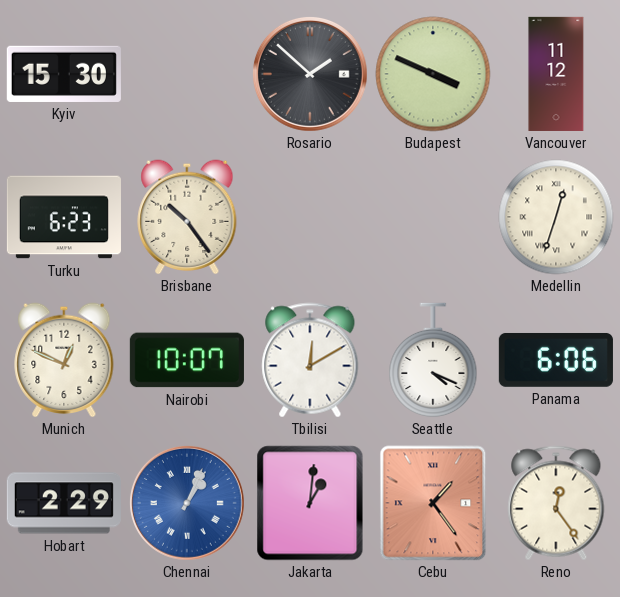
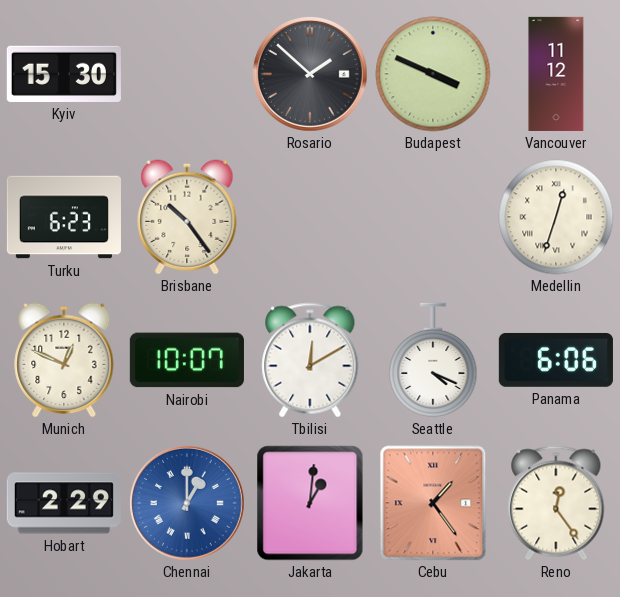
Chennai: 1:04 -> 1:00 (187, 503)
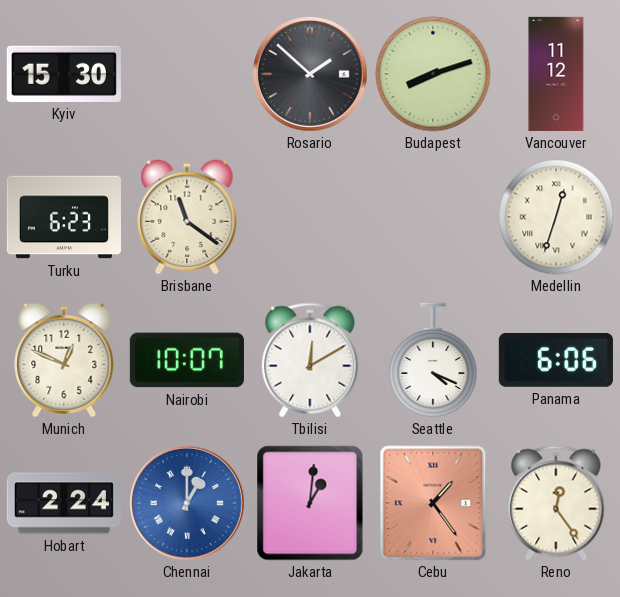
Budapest: 3:49 -> 8:12 (433, 74)
Brisbane: 10:24 -> 11:21 (187, 217)
Hobart: 2:29 -> 2:24 (64, 503)
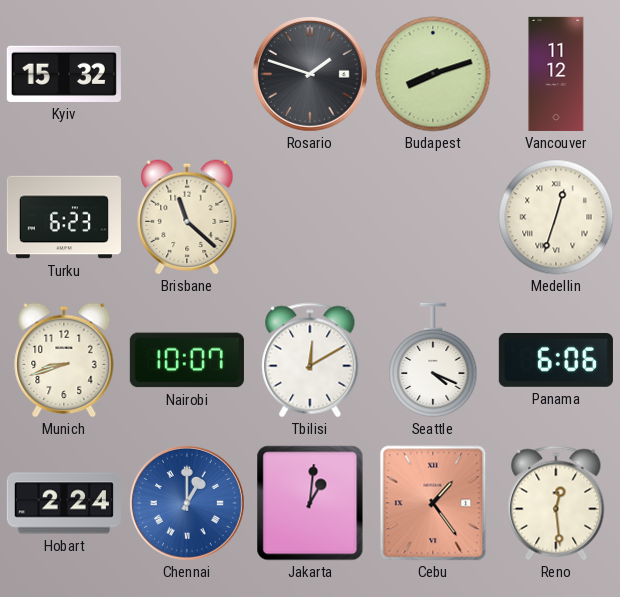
Kyiv: 15:30 -> 15:32 (64, 74)
Rosario: 1:52 -> 1:48 (310, 74)
Brisbane: 11:21 -> 11:22 (187, 217)
Munich: 12:49 -> 8:42 (64, 360)
Reno: 12:24 -> 12:29 (556, 503)
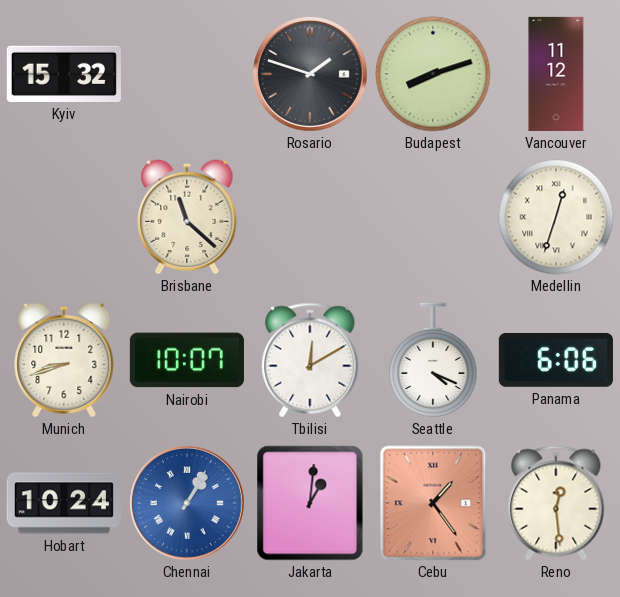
Turku: 6:23 -> none (64, 217)
Hobart: 2:24 -> 10:24 (64, 503)
Chennai: 1:00 -> 1:05 (187, 503)
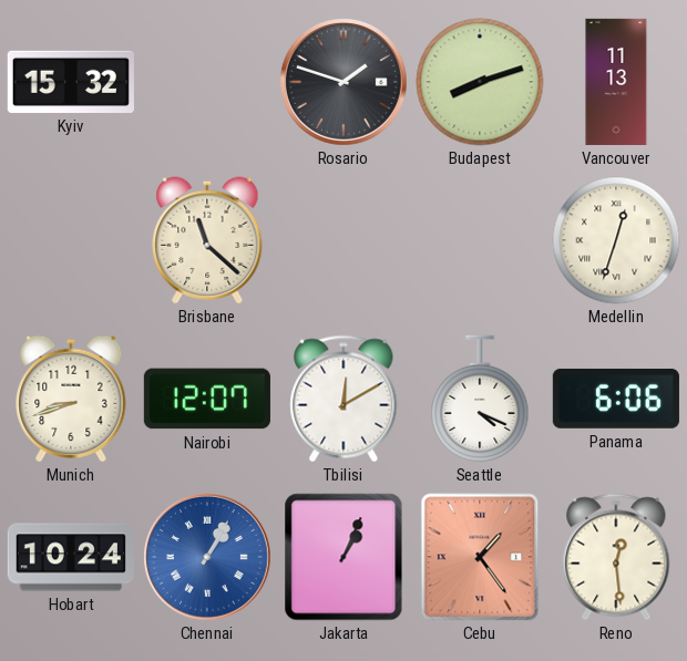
Vancouver: 11:12 -> 11:13 (616, 82)
Nairobi: 10:07 -> 12:07 (207, 399)
Jakarta: 1:01 -> 1:04 (343, 557)
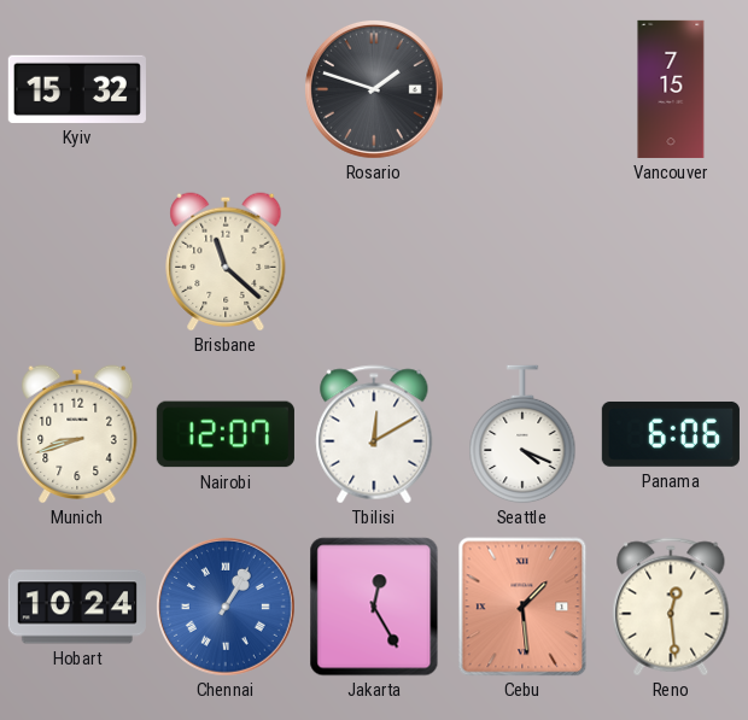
Budapest: 8:12 -> none (480, 82)
Vancouver: 11:13 -> 7:15 (671, 89)
Medellin: 12:33 -> none (616, 240)
Jakarta: 1:04 -> 12:25 (374, 607)
Cebu: 1:24 -> 1:29 (522, 607)
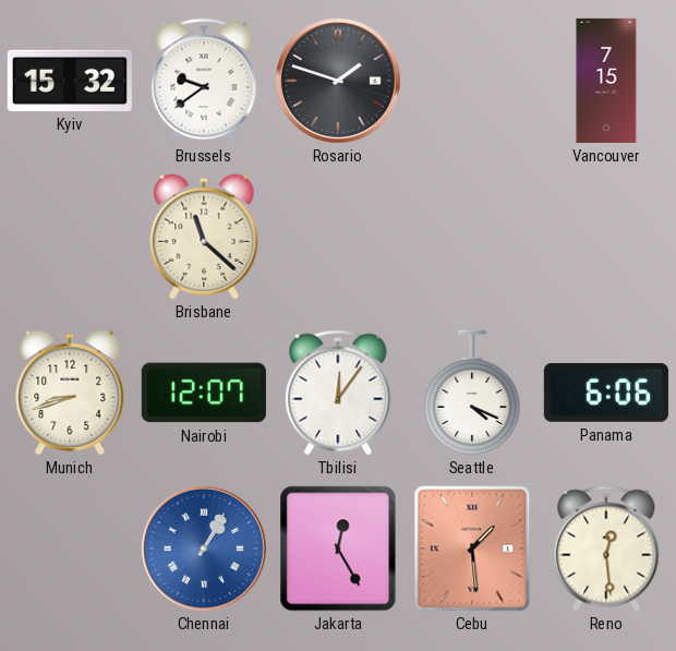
Brussels: none -> 9:39 (204, 81)
Tbilisi: 12:10 -> 12:06 (338, 393)
Hobart: 10:24 -> none (77, 607)
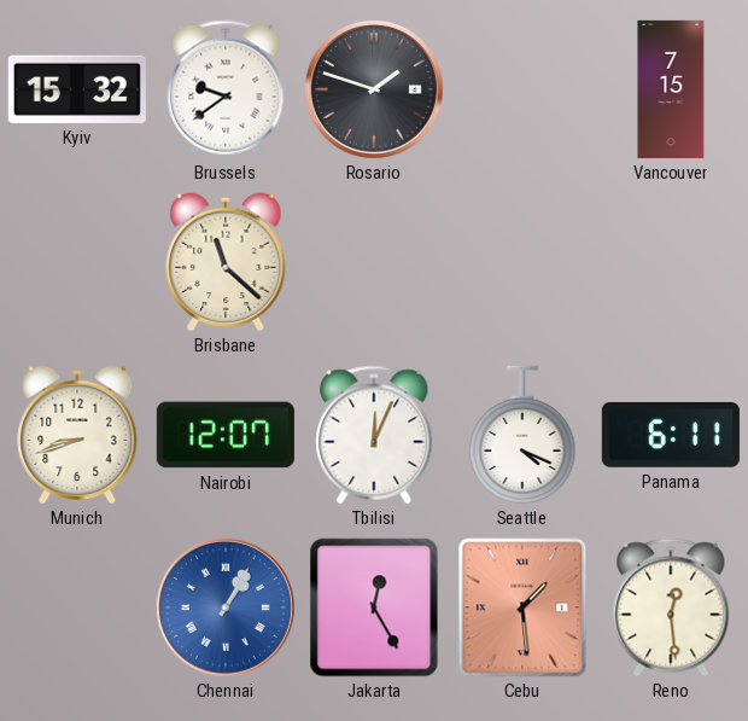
Tbilisi: 12:06 -> 12:04 (374, 435)
Panama: 6:06 -> 6:11 (671, 435)
